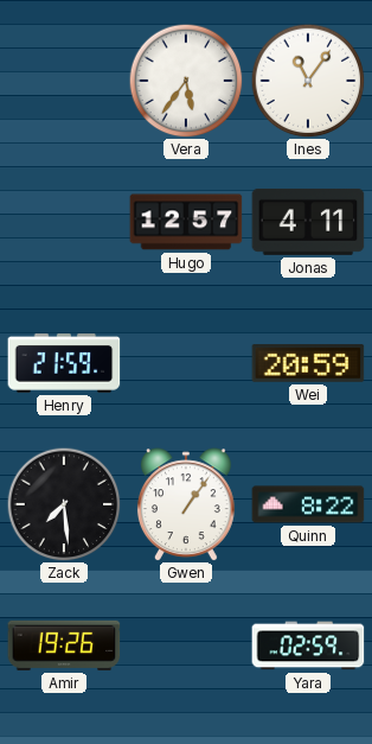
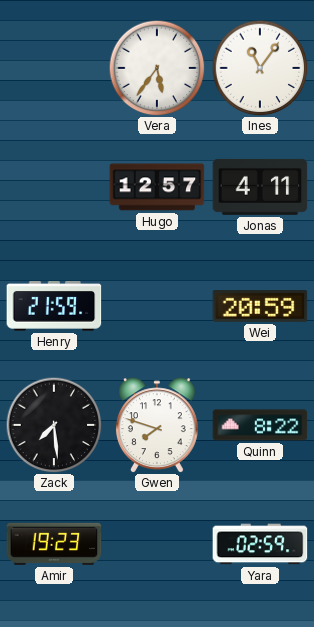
Gwen: 1:06 -> 7:48 (157, 425)
Amir: 19:26 -> 19:23 (54, 544)
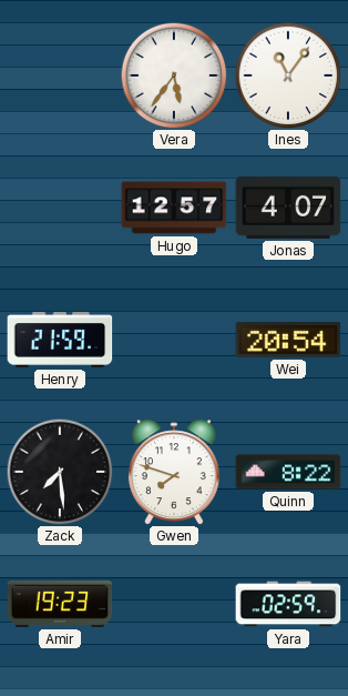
Jonas: 4:11 -> 4:07 (288, 208)
Wei: 20:59 -> 20:54 (288, 341)
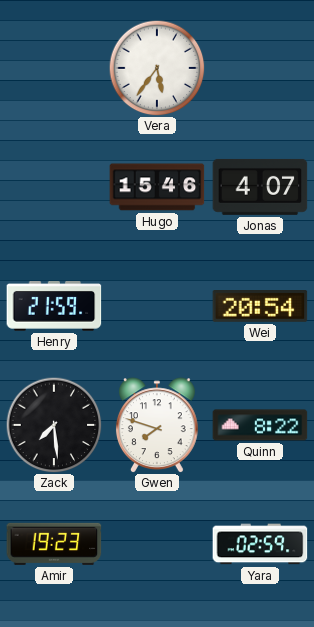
Ines: 11:06 -> none (288, 75)
Hugo: 12:57 -> 15:46 (157, 187)
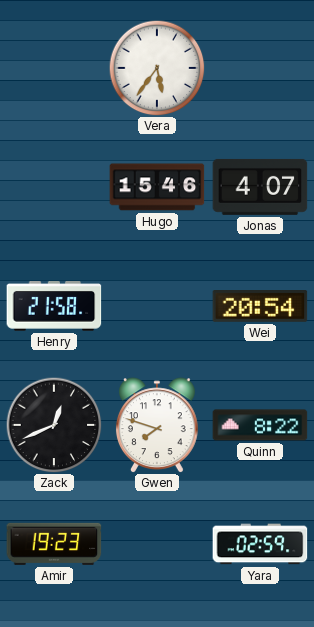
Henry: 21:59 -> 21:58 (54, 307)
Zack: 7:29 -> 12:41 (54, 425)
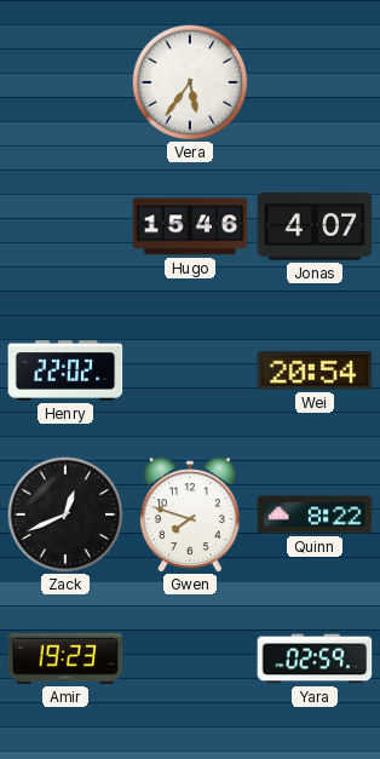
Henry: 21:58 -> 22:02 (65, 372)
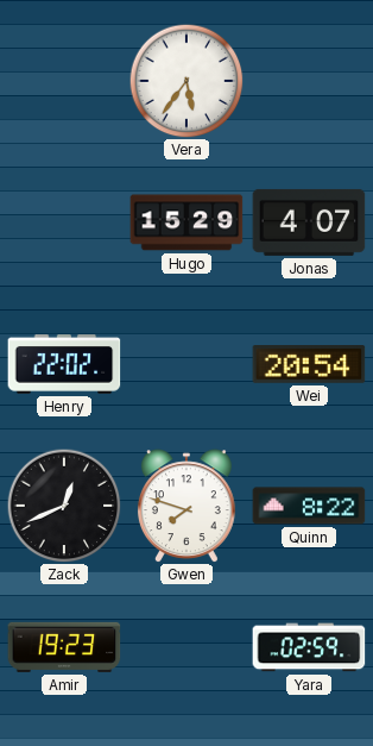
Hugo: 15:46 -> 15:29 (186, 222)
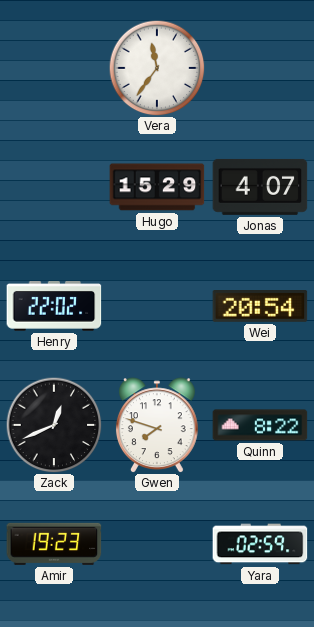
Vera: 5:36 -> 11:36 (157, 68)
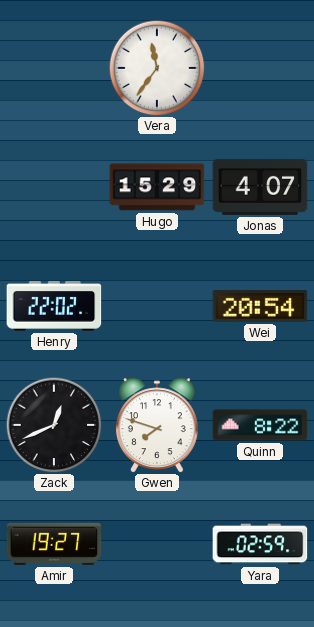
Amir: 19:23 -> 19:27 (54, 544)
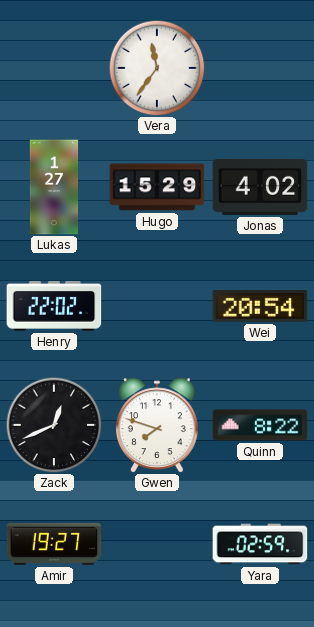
Lukas: none -> 1:27 (54, 187)
Jonas: 4:07 -> 4:02 (260, 187)
